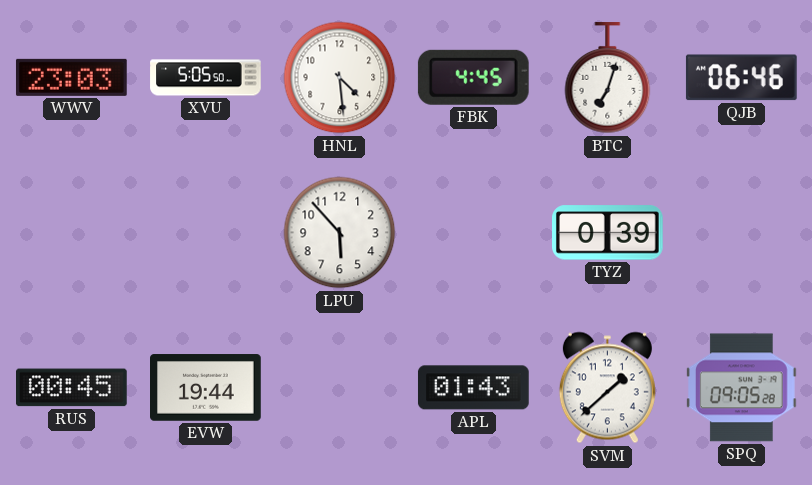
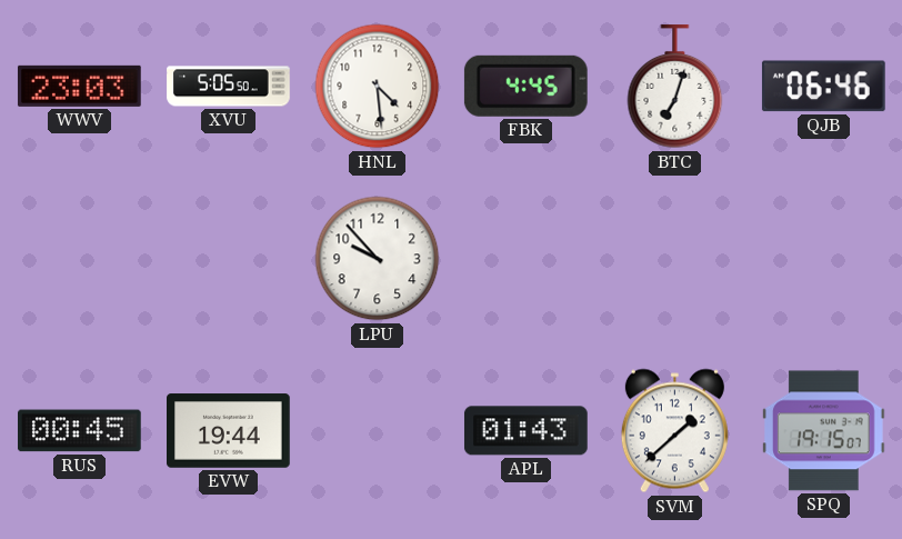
LPU: 5:53 -> 9:53 (378, 259)
TYZ: 0:39 -> none (608, 233)
SPQ: 09:05 -> 19:15 (824, 431)
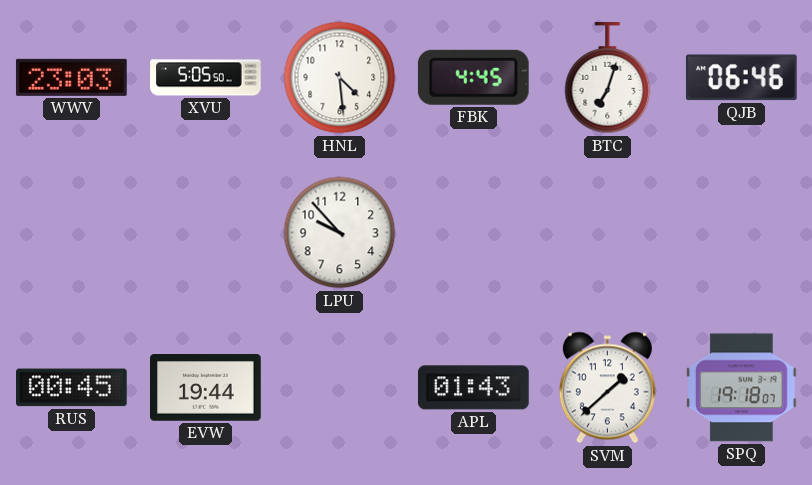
SPQ: 19:15 -> 19:18 (742, 388)
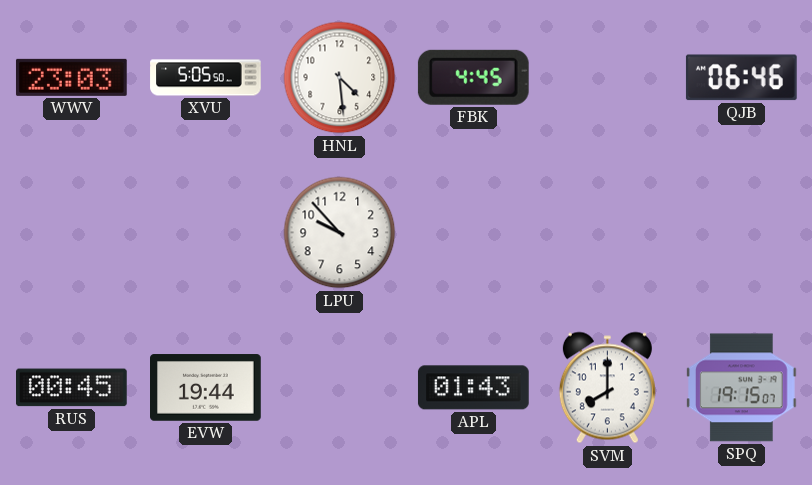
BTC: 7:03 -> none (608, 78)
SVM: 1:38 -> 8:00 (607, 388)
SPQ: 19:18 -> 19:15 (742, 388)
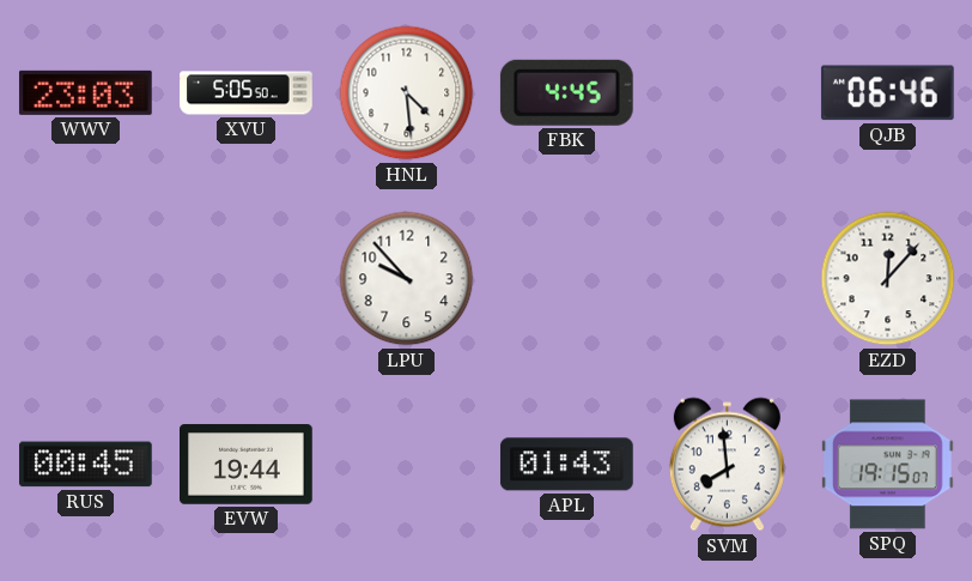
EZD: none -> 12:07 (888, 279)
SVM: 8:00 -> 7:59 (727, 465)
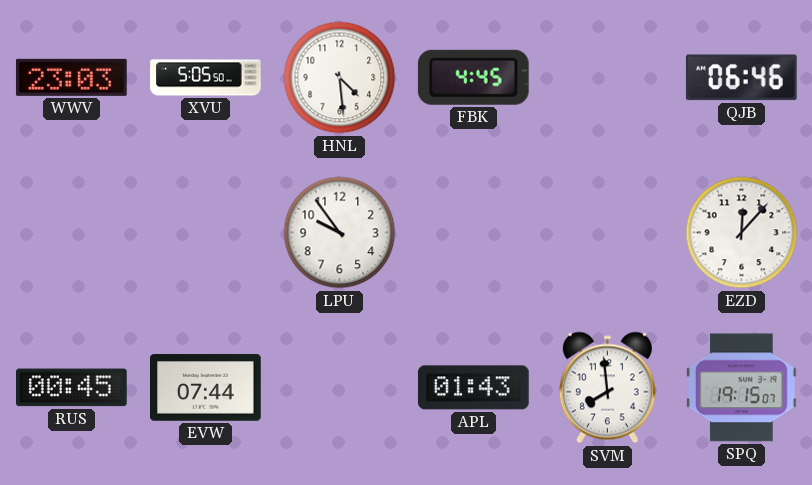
LPU: 9:53 -> 9:54 (340, 233)
EVW: 19:44 -> 07:44 (206, 388)
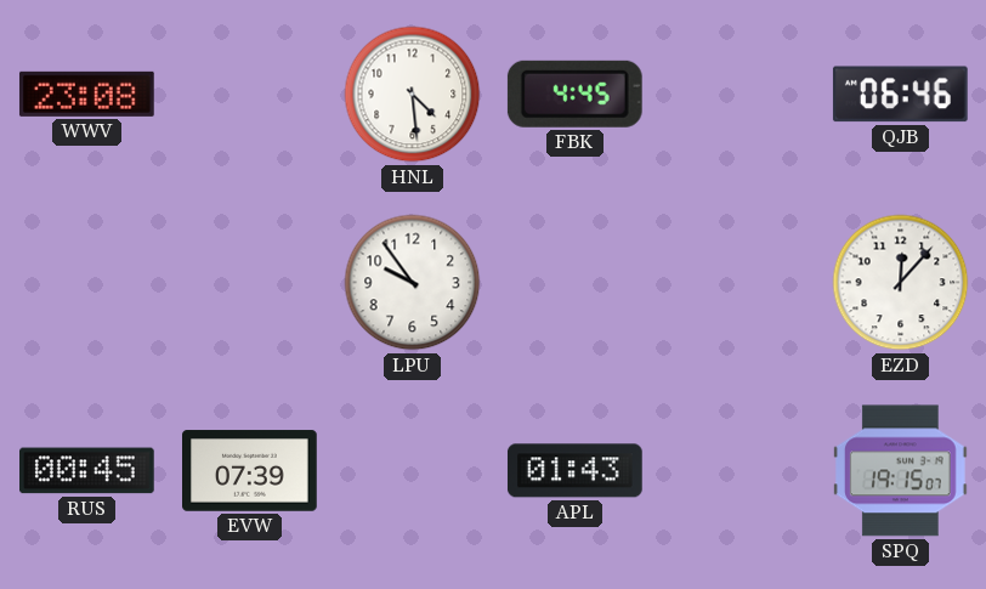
WWV: 23:03 -> 23:08 (86, 94)
XVU: 5:05 -> none (206, 78)
EVW: 07:44 -> 07:39 (250, 471)
SVM: 7:59 -> none (607, 388)
